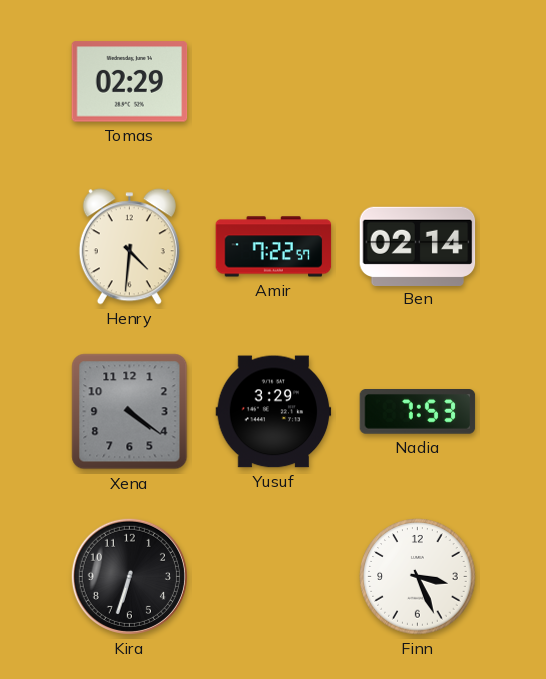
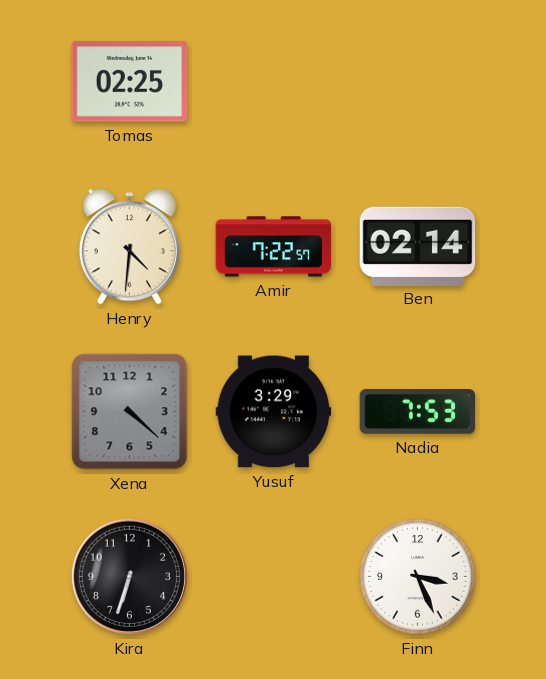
Tomas: 02:29 -> 02:25 (130, 82)
Xena: 4:21 -> 4:22 (130, 412)
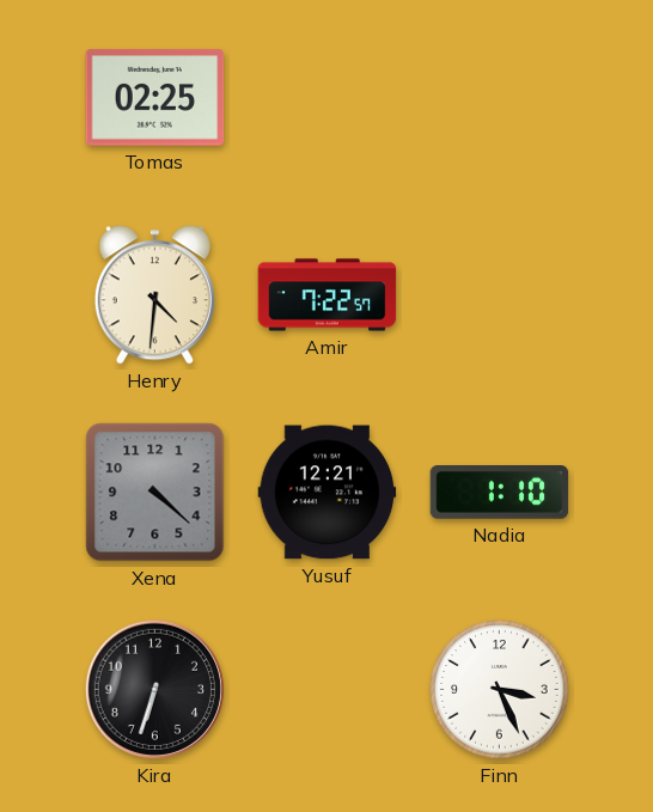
Ben: 02:14 -> none (418, 246)
Yusuf: 3:29 -> 12:21 (328, 493)
Nadia: 7:53 -> 1:10 (500, 493)
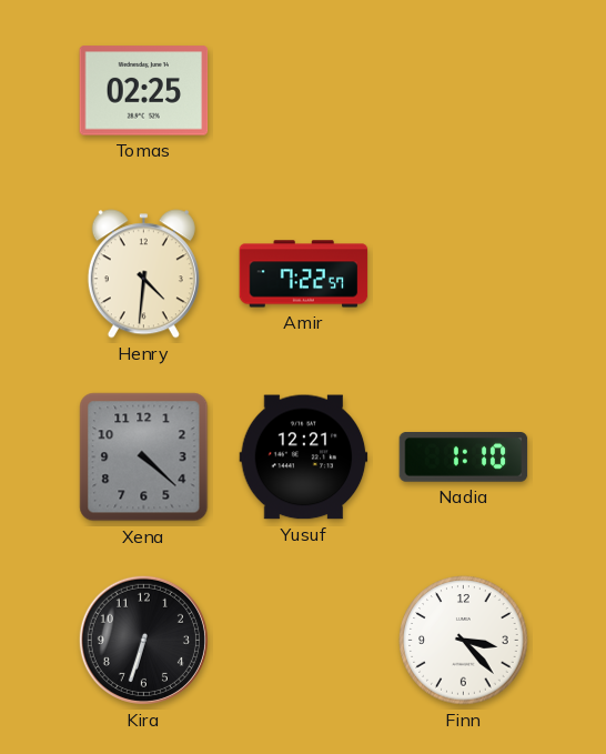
Finn: 3:26 -> 3:23 (464, 641)
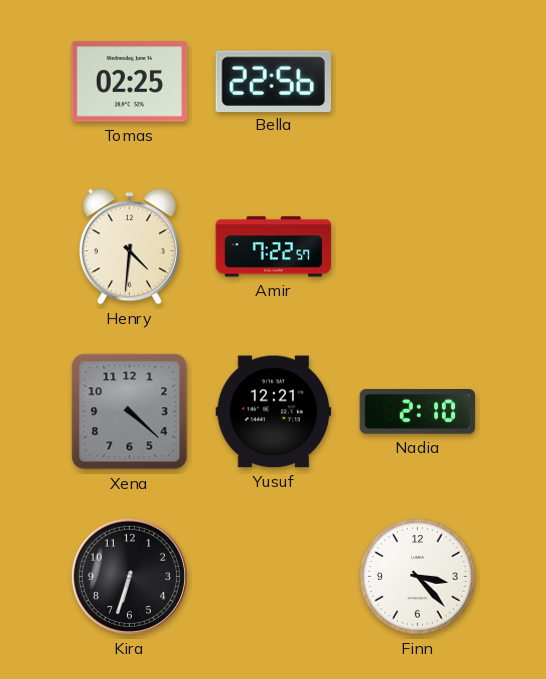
Bella: none -> 22:56 (273, 81)
Nadia: 1:10 -> 2:10 (418, 412)
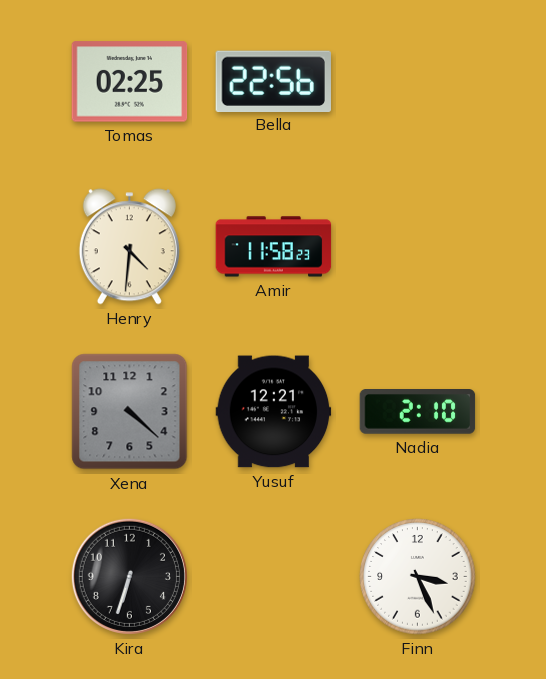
Amir: 7:22 -> 11:58 (274, 247)
Finn: 3:23 -> 3:26 (418, 577)
